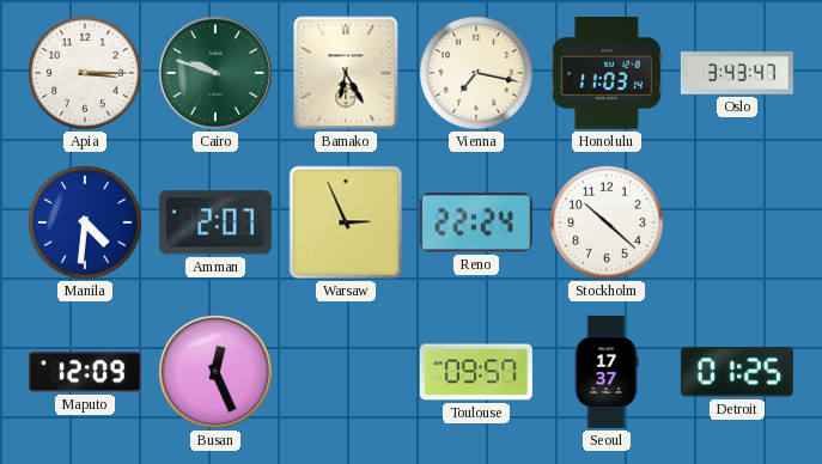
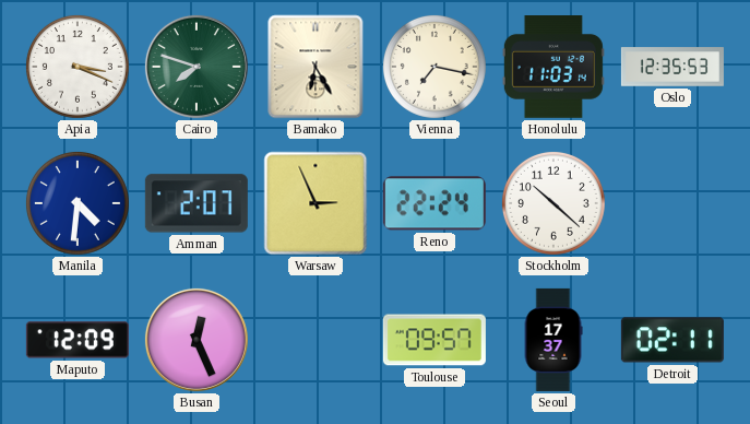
Apia: 3:15 -> 3:19 (78, 67)
Cairo: 9:48 -> 7:48 (197, 67)
Oslo: 3:43 -> 12:35 (672, 67)
Detroit: 01:25 -> 02:11 (672, 340)
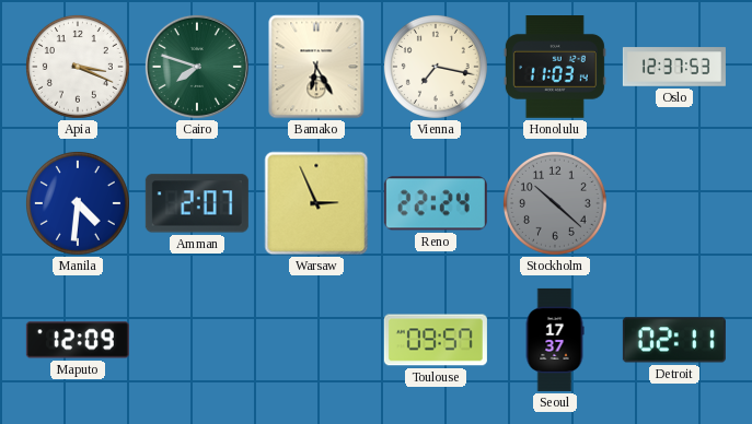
Oslo: 12:35 -> 12:37 (674, 67)
Stockholm dial: white -> grey (555, 203)
Busan: 12:26 -> none (197, 340)
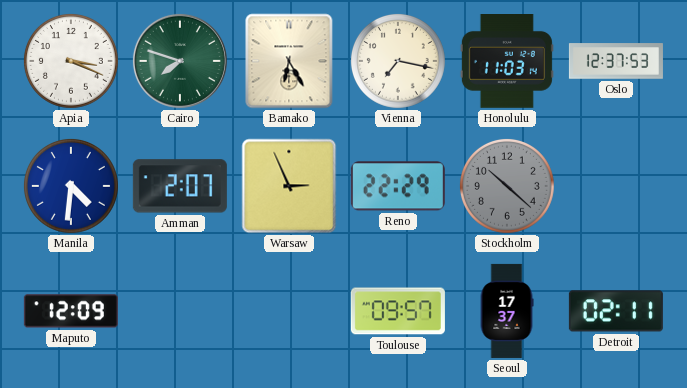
Reno: 22:24 -> 22:29 (398, 186)
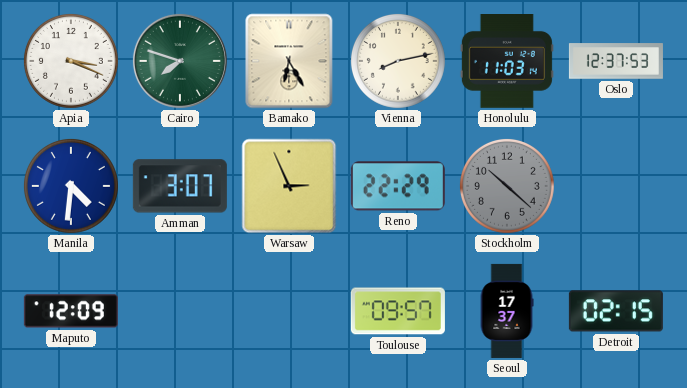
Vienna: 7:17 -> 8:13 (398, 61)
Amman: 2:07 -> 3:07 (180, 186)
Detroit: 02:11 -> 02:15 (616, 311)
